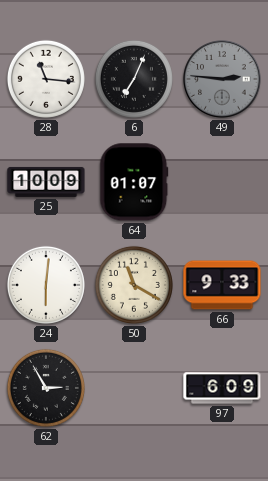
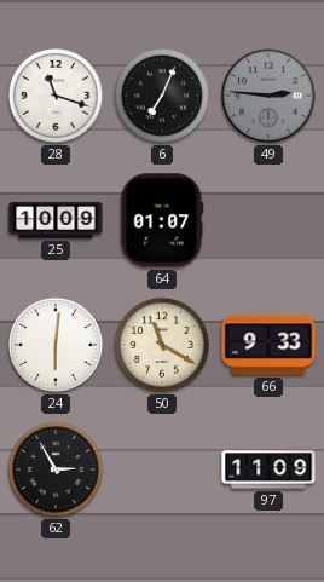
28: 11:16 -> 11:18 (56, 96)
97: 6:09 -> 11:09 (268, 469)
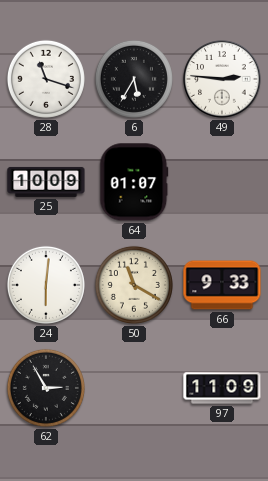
6: 7:04 -> 5:35 (134, 79)
49 dial: grey -> white (222, 79)
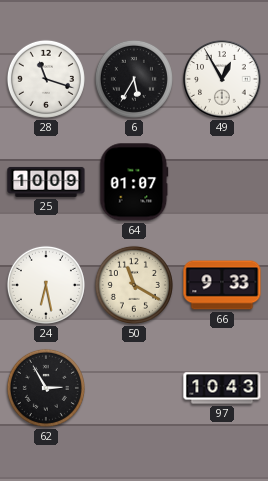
49: 2:46 -> 12:55 (222, 79)
24: 6:01 -> 6:28 (46, 285)
97: 11:09 -> 10:43 (222, 388)
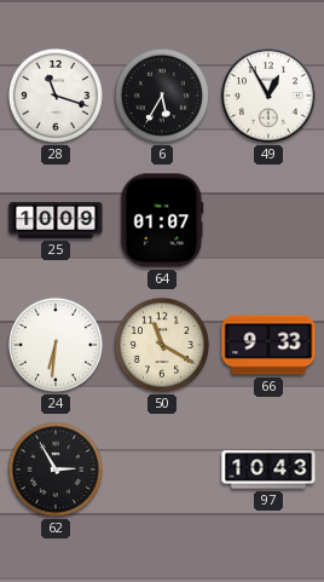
24: 6:28 -> 6:31 (56, 345)
